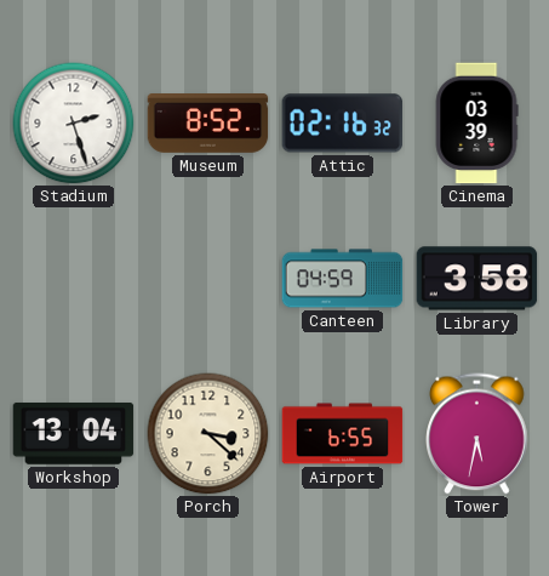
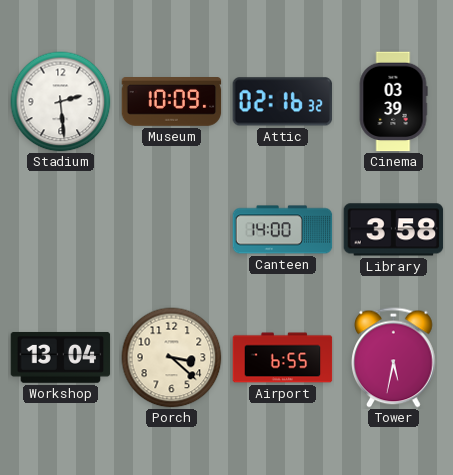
Stadium: 2:27 -> 2:29 (61, 102)
Museum: 8:52 -> 10:09 (172, 102)
Canteen: 04:59 -> 14:00 (283, 230)
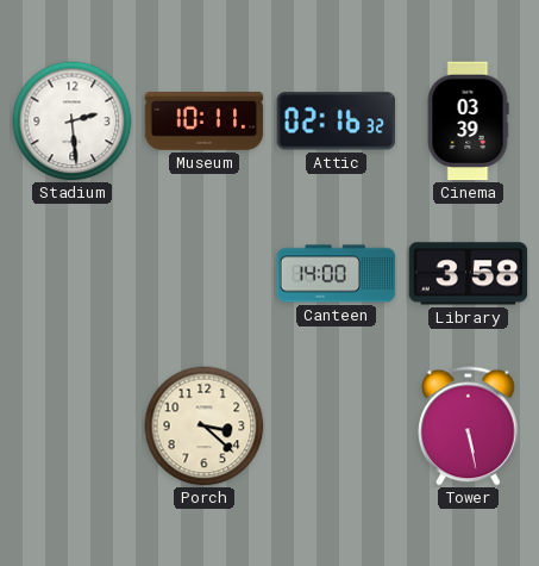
Museum: 10:09 -> 10:11 (205, 122)
Workshop: 13:04 -> none (61, 357)
Airport: 6:55 -> none (283, 358)
Tower: 5:32 -> 5:28 (469, 427)
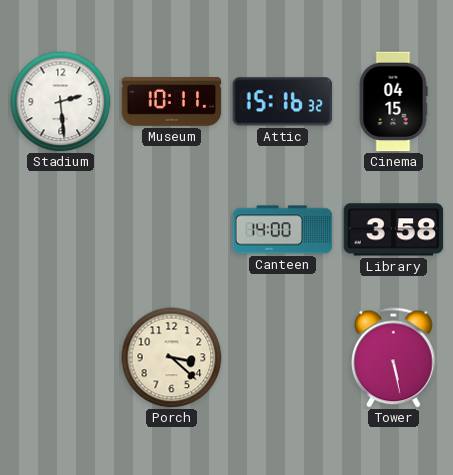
Attic: 02:16 -> 15:16 (283, 102)
Cinema: 03:39 -> 04:15 (393, 102)
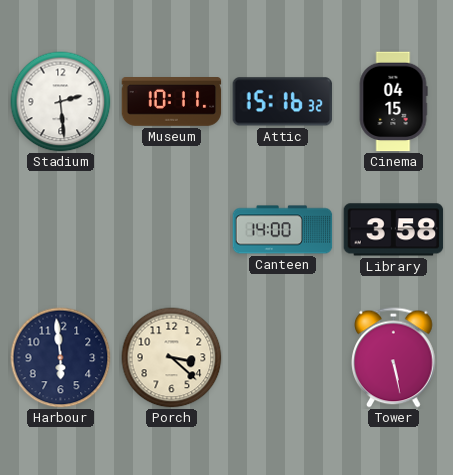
Harbour: none -> 5:59 (61, 358)
